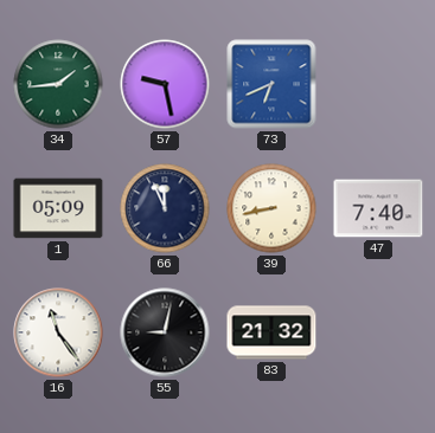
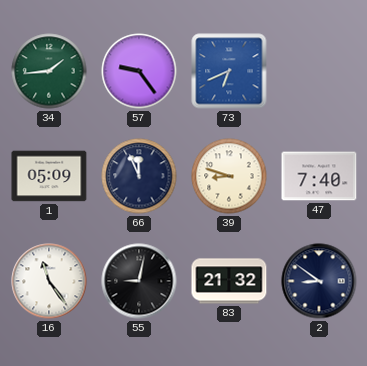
57: 9:28 -> 9:24 (139, 71)
39: 8:43 -> 8:48 (229, 176)
2: none -> 8:51 (319, 281)
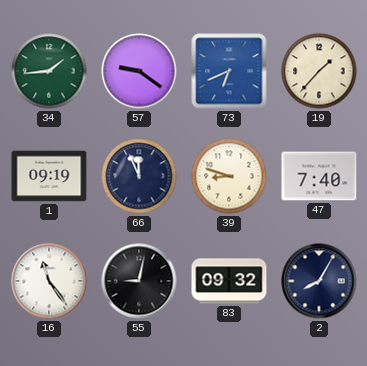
57: 9:24 -> 9:21 (139, 71)
19: none -> 1:37 (319, 71)
1: 05:09 -> 09:19 (49, 176)
83: 21:32 -> 09:32 (229, 281)
2: 8:51 -> 8:05 (319, 281)
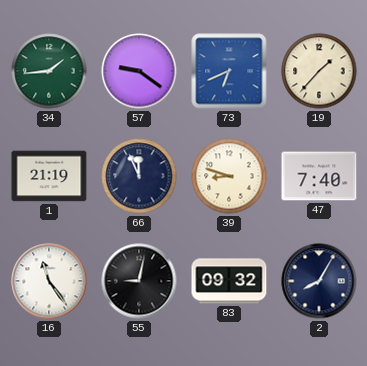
1: 09:19 -> 21:19 (49, 176)
